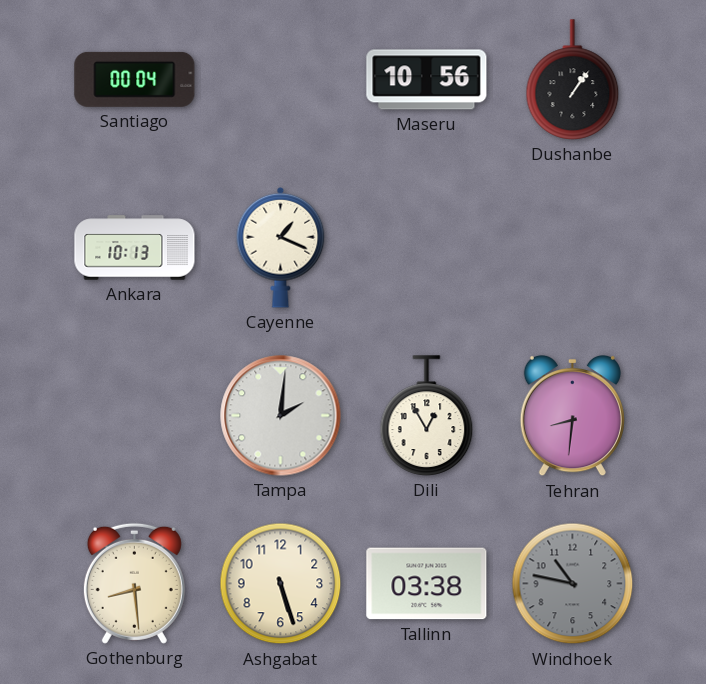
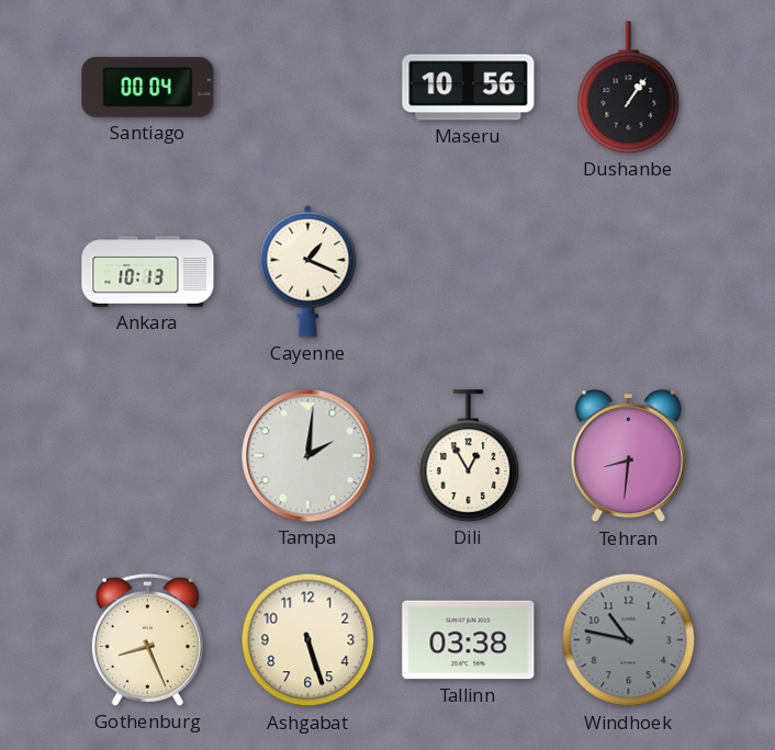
Gothenburg: 8:29 -> 8:26 (147, 639)
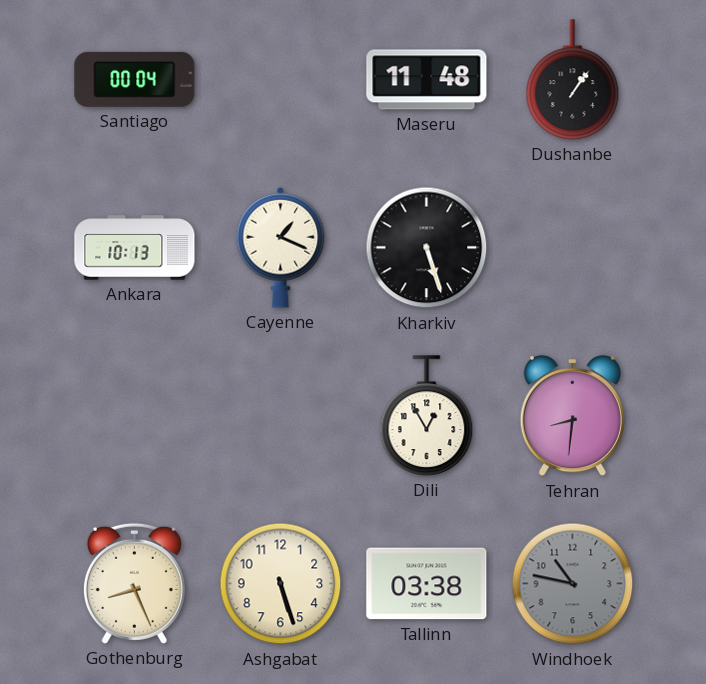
Maseru: 10:56 -> 11:48 (427, 80)
Kharkiv: none -> 5:27 (427, 248)
Tampa: 2:01 -> none (308, 456)
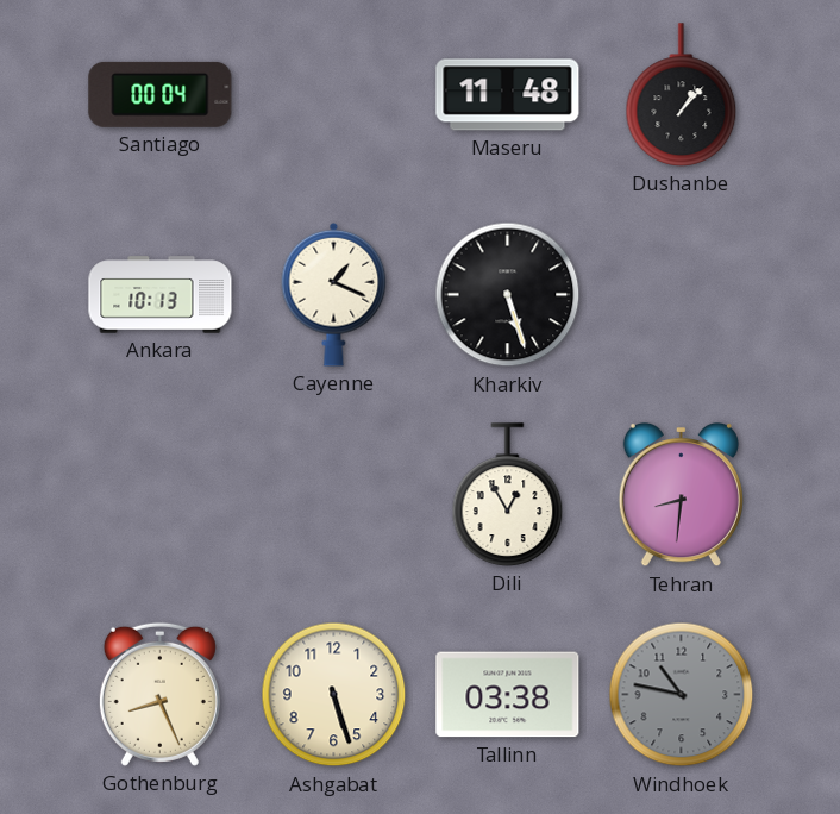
Dushanbe: 1:06 -> 1:07 (682, 95)
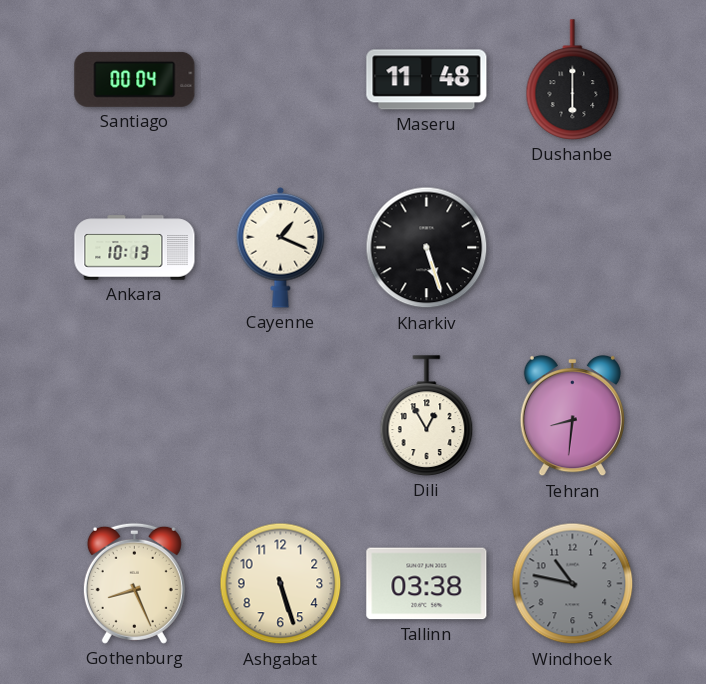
Dushanbe: 1:07 -> 6:00 (573, 80)
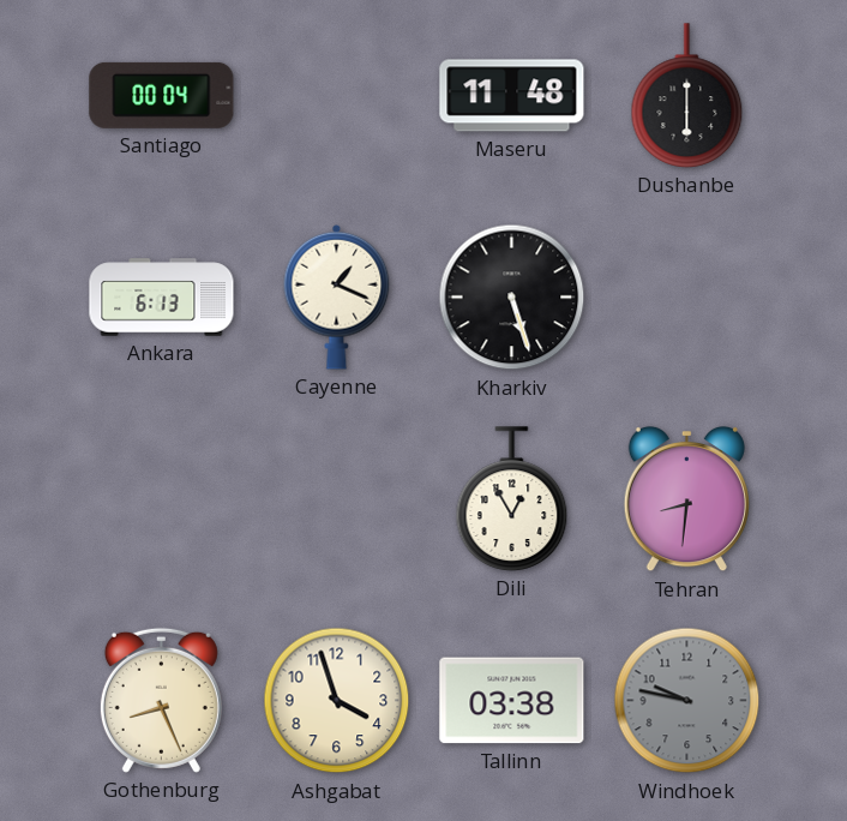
Ankara: 10:13 -> 6:13 (162, 298)
Ashgabat: 5:27 -> 3:57 (337, 701)
Windhoek: 10:47 -> 9:47 (687, 701)
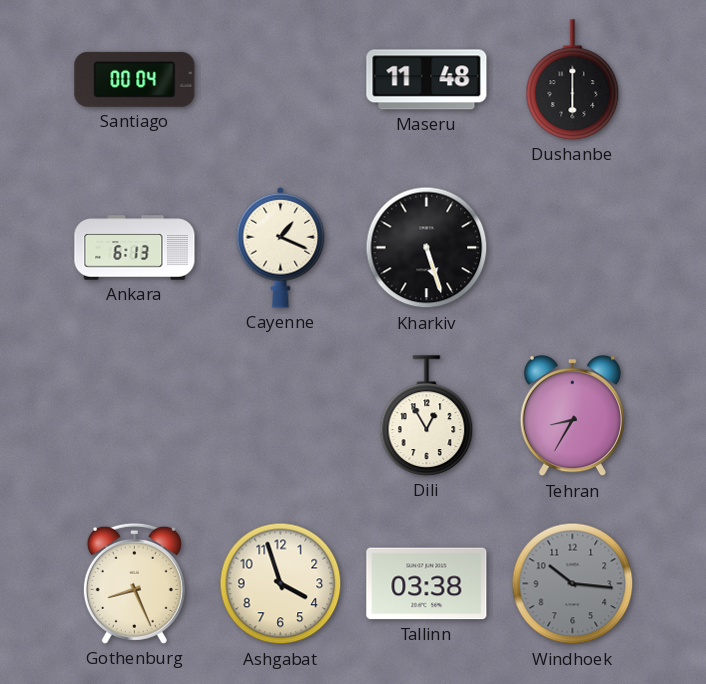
Tehran: 8:31 -> 8:35 (572, 416)
Windhoek: 9:47 -> 10:16 (573, 584)
